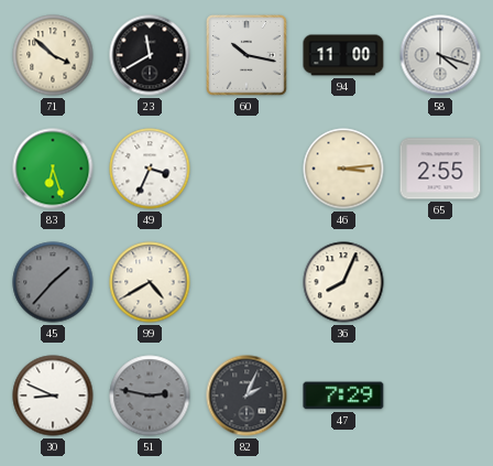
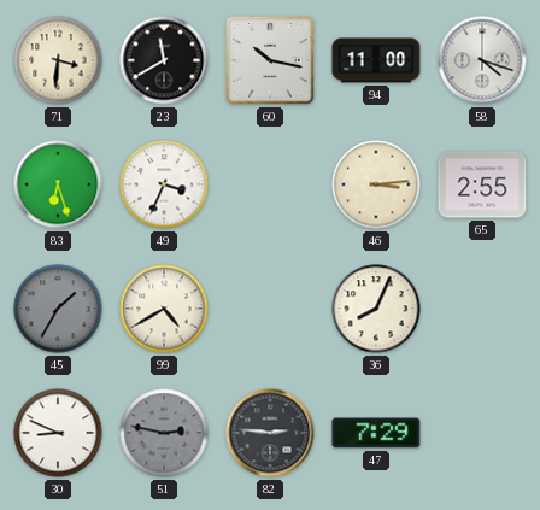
71: 3:52 -> 3:31 (58, 60)
45: 1:37 -> 1:35 (58, 309)
82: 2:04 -> 2:46 (270, 433)
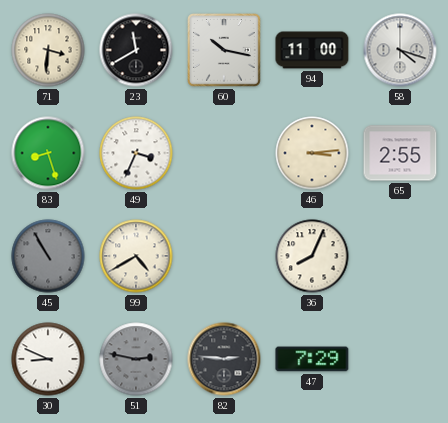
83: 6:27 -> 8:27 (48, 153)
45: 1:35 -> 10:55 (48, 256)
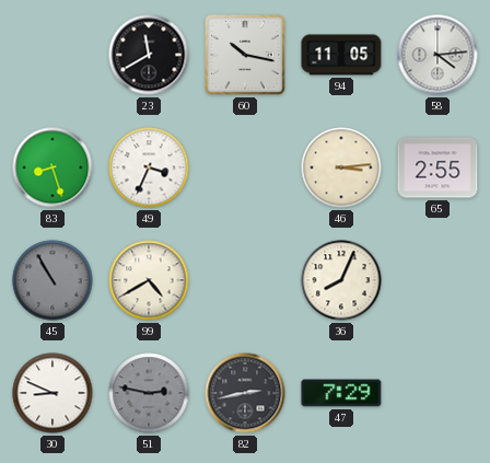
71: 3:31 -> none (48, 50)
94: 11:00 -> 11:05 (341, 55)
58: 4:18 -> 4:14 (437, 55)
82: 2:46 -> 2:43 (245, 393)
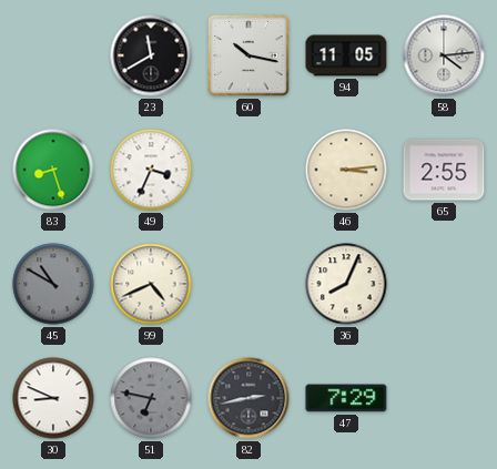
45: 10:55 -> 10:50 (53, 284)
99: 4:40 -> 4:41 (151, 284)
51: 2:47 -> 6:47 (151, 398)
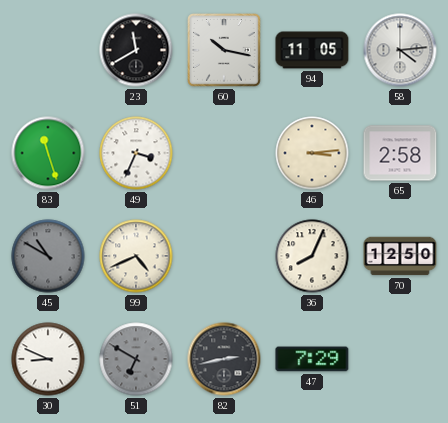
83: 8:27 -> 11:27 (48, 153)
65: 2:55 -> 2:58 (400, 153)
70: none -> 12:50 (400, 256)
51: 6:47 -> 6:50 (136, 359)
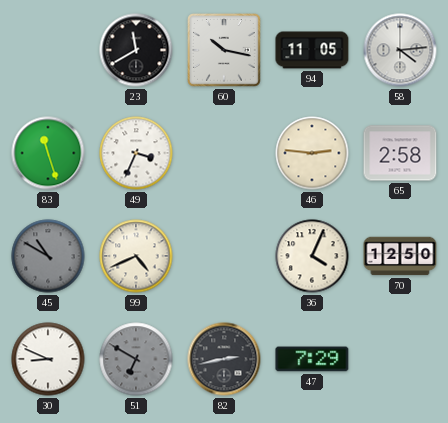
46: 3:14 -> 2:46 (312, 153)
36: 8:04 -> 4:04 (312, 256)
